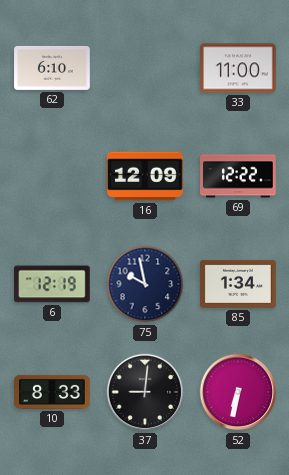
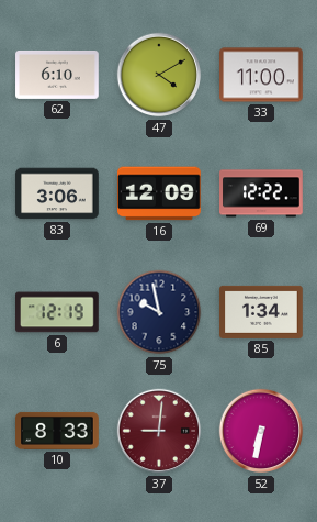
47: none -> 4:10 (159, 75)
83: none -> 3:06 (57, 193)
37 dial: black -> burgundy (159, 431)
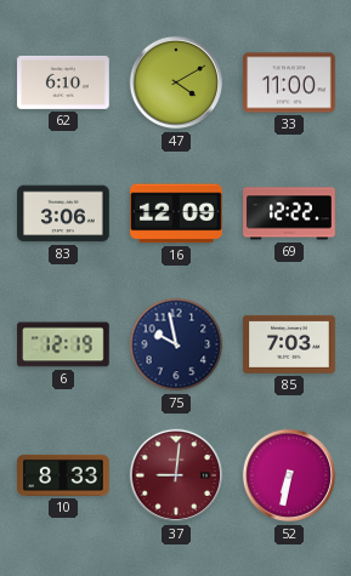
85: 1:34 -> 7:03 (289, 344)
